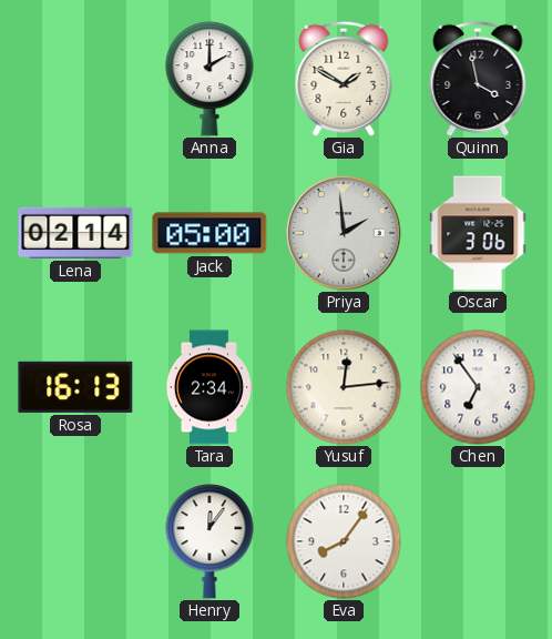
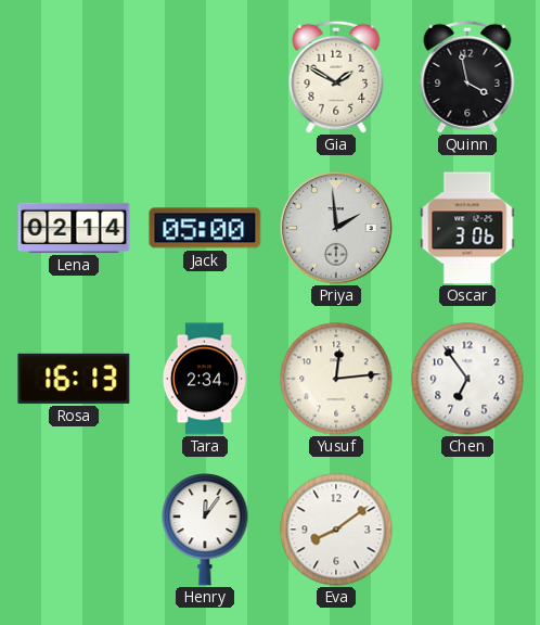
Anna: 2:00 -> none (209, 79)
Eva: 8:06 -> 8:09 (336, 530)
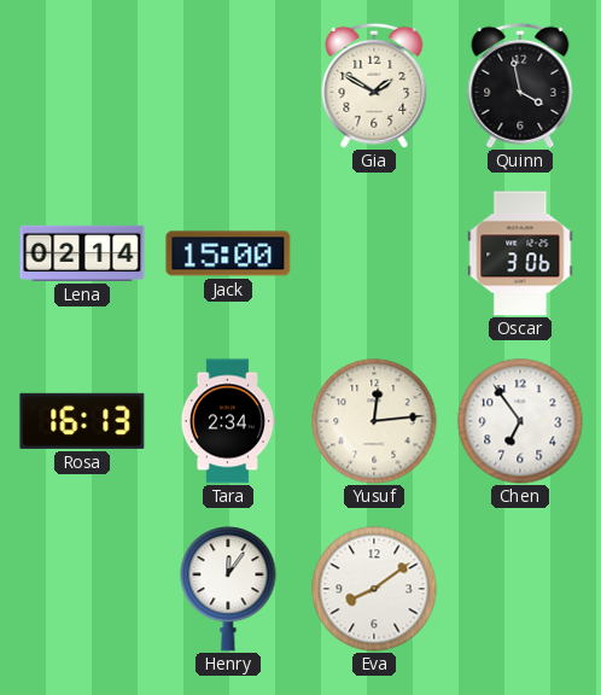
Jack: 05:00 -> 15:00 (228, 253)
Priya: 1:59 -> none (336, 228)
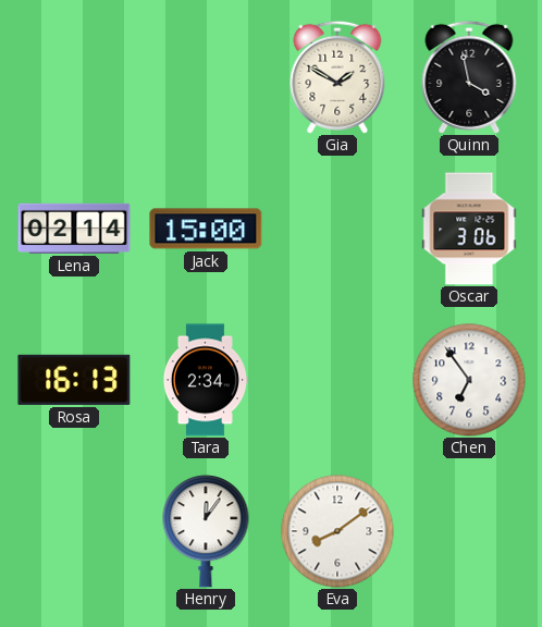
Yusuf: 12:14 -> none (374, 421)
